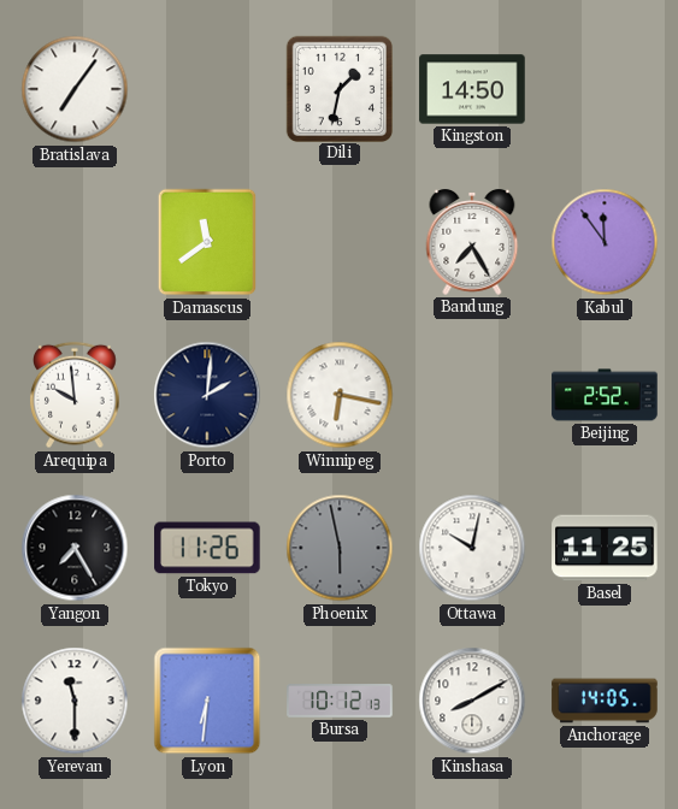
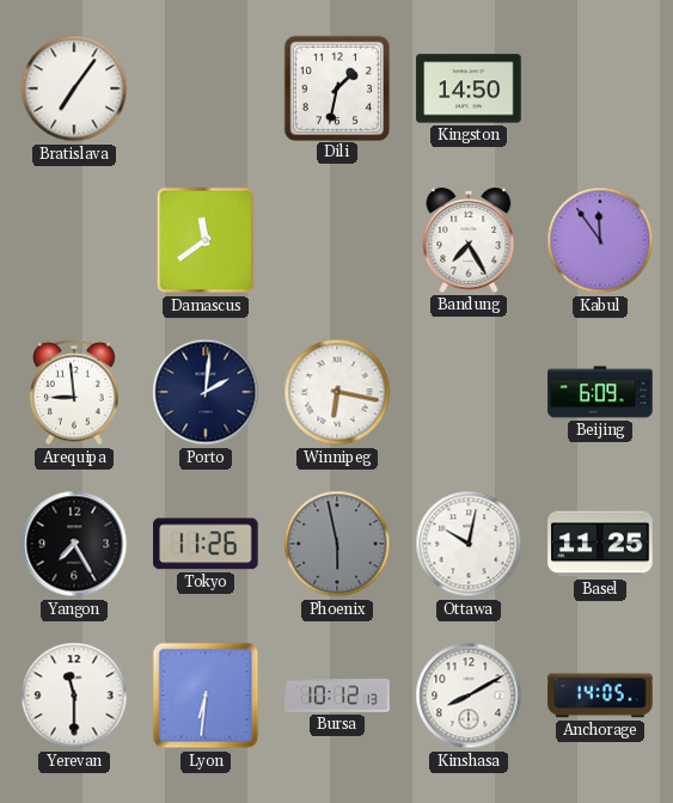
Arequipa: 9:59 -> 8:59 (75, 392)
Beijing: 2:52 -> 6:09 (600, 392)
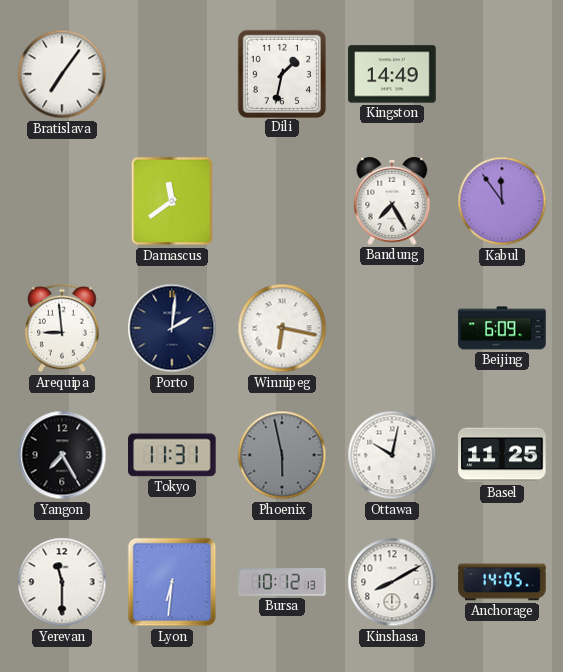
Kingston: 14:50 -> 14:49 (392, 74)
Tokyo: 11:26 -> 11:31 (172, 455)
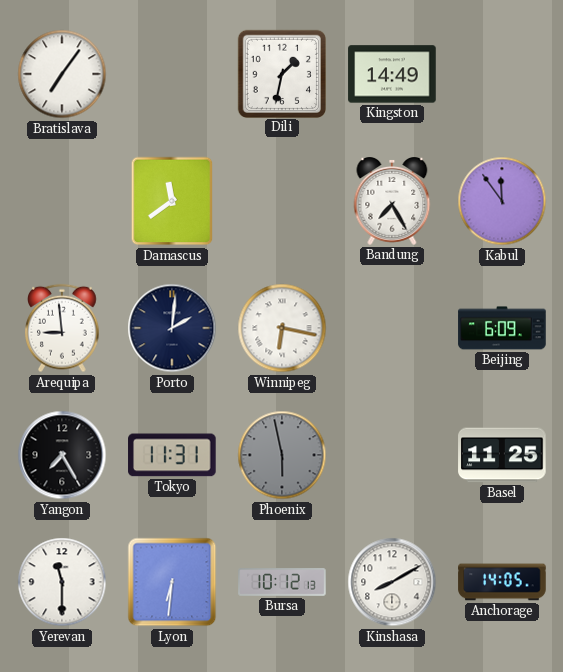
Ottawa: 10:02 -> none (392, 455)
